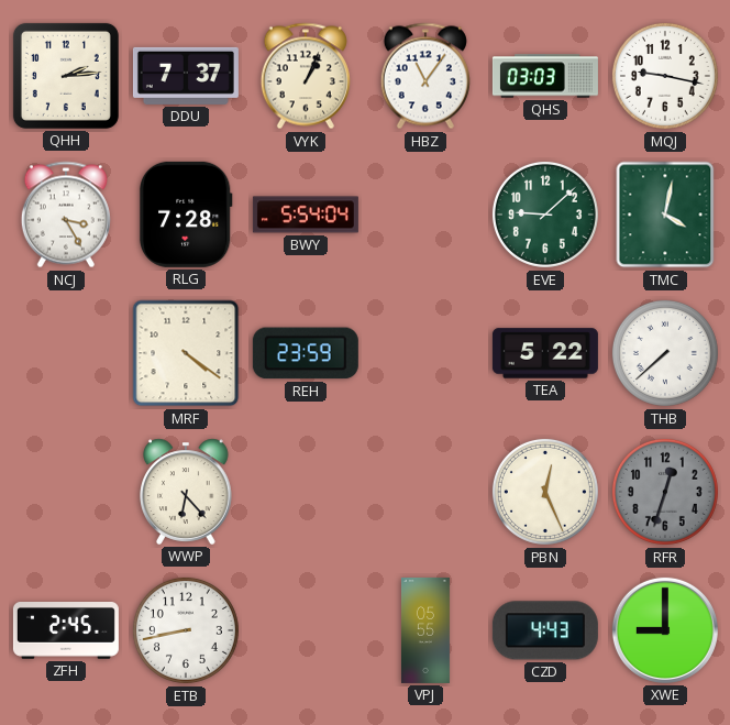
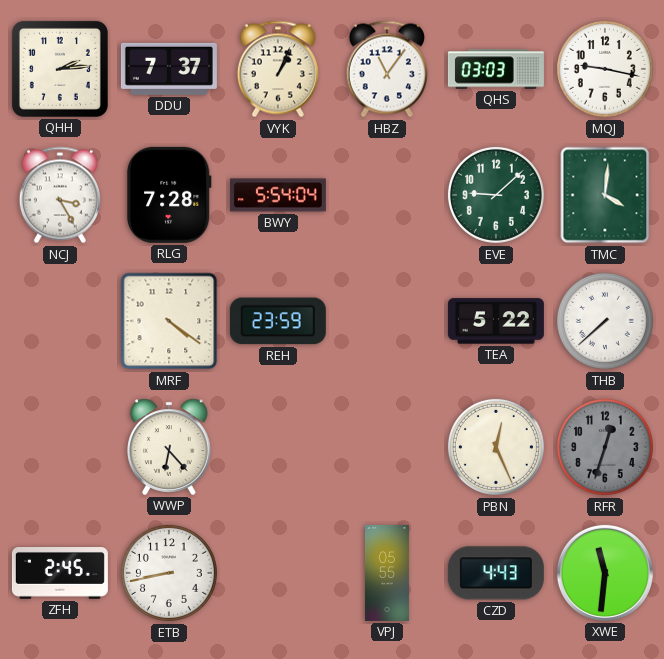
TMC: 4:02 -> 4:01 (605, 195)
XWE: 9:00 -> 11:31 (605, 573)
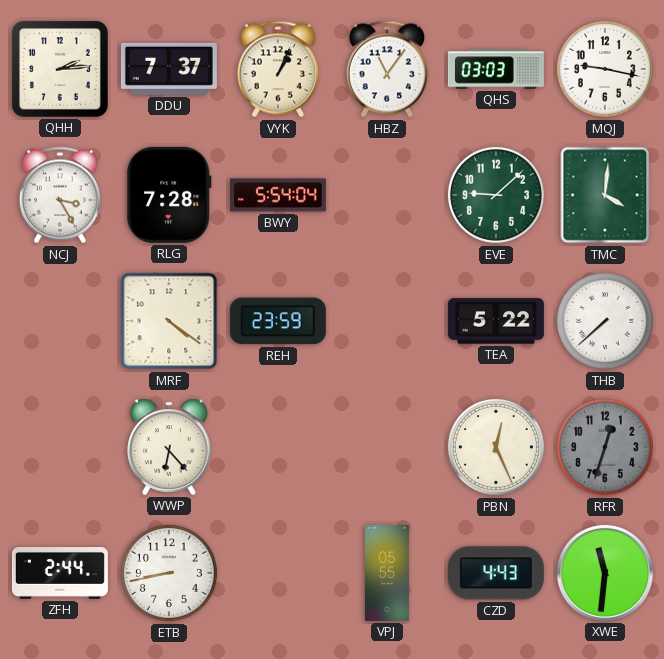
ZFH: 2:45 -> 2:44 (60, 574)
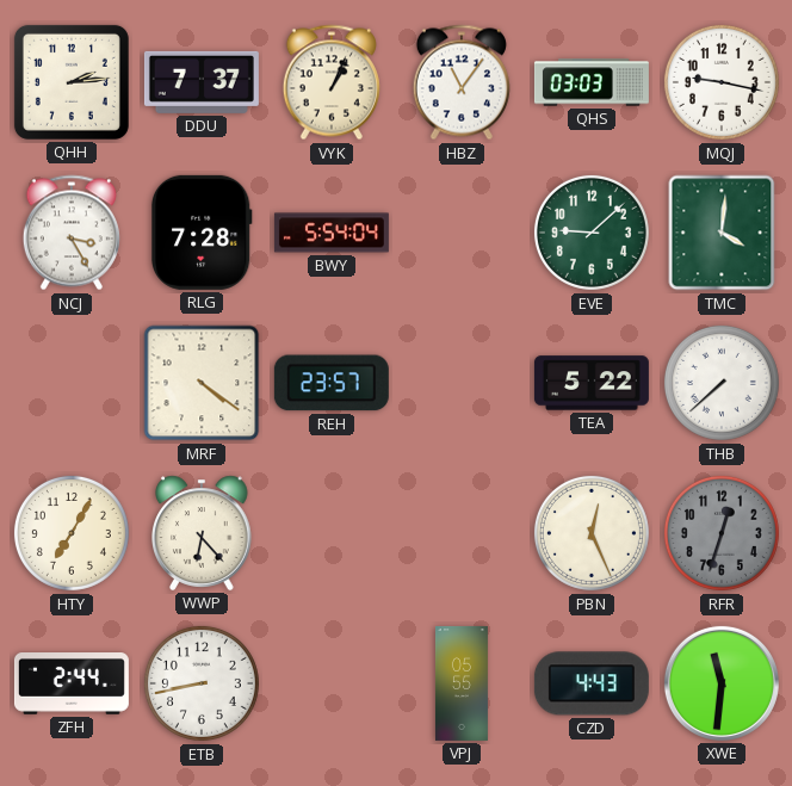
REH: 23:59 -> 23:57 (332, 383)
HTY: none -> 7:05 (72, 533)
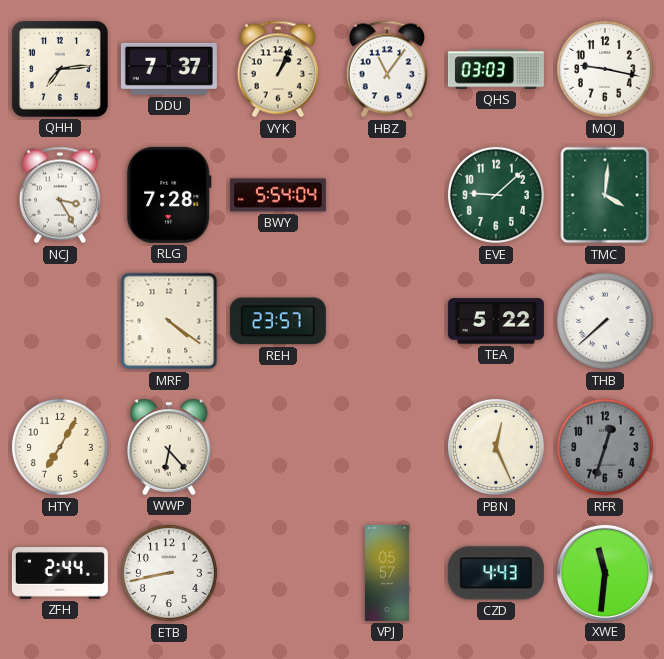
QHH: 2:14 -> 7:14 (60, 69)
VPJ: 05:55 -> 05:57 (387, 573)
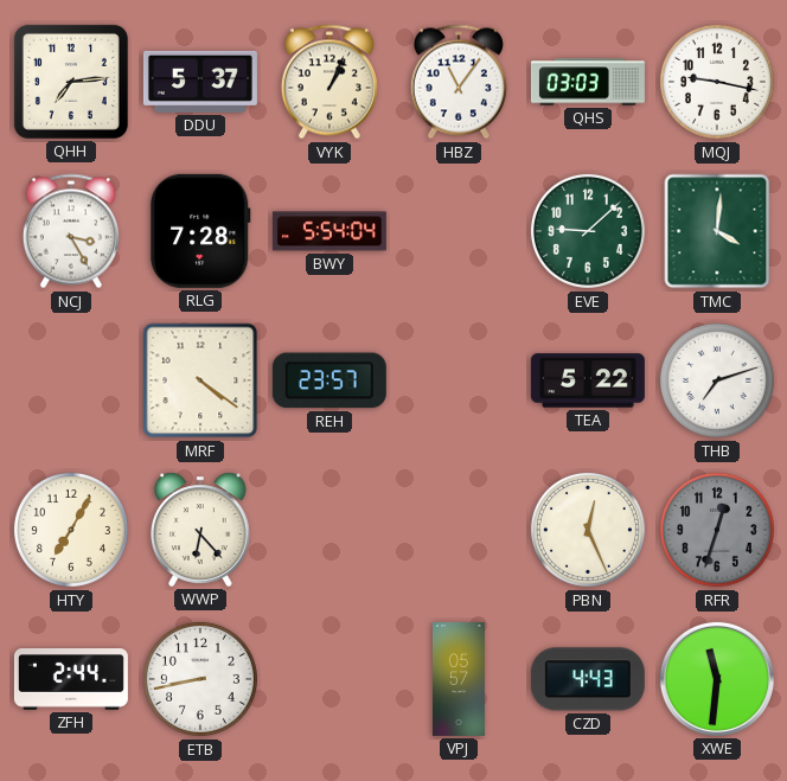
DDU: 7:37 -> 5:37 (200, 82)
THB: 7:38 -> 7:12 (717, 380)
